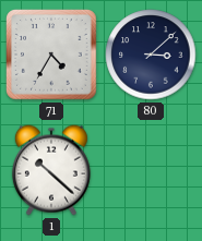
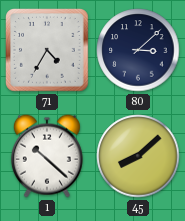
45: none -> 8:08 (138, 156)
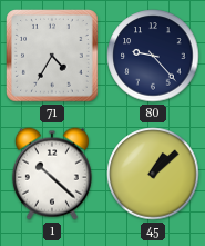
80: 3:08 -> 9:23 (153, 56)
45: 8:08 -> 1:08 (153, 174)
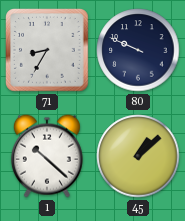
71: 4:35 -> 8:35 (48, 51)
80: 9:23 -> 9:49 (138, 50)
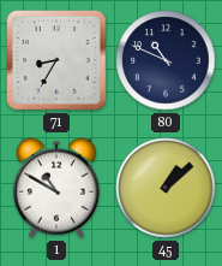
80: 9:49 -> 10:49 (166, 60)
1: 10:22 -> 10:50 (56, 188)
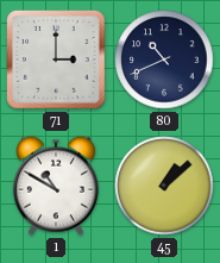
71: 8:35 -> 3:00 (57, 61)
80: 10:49 -> 10:41 (164, 60)
